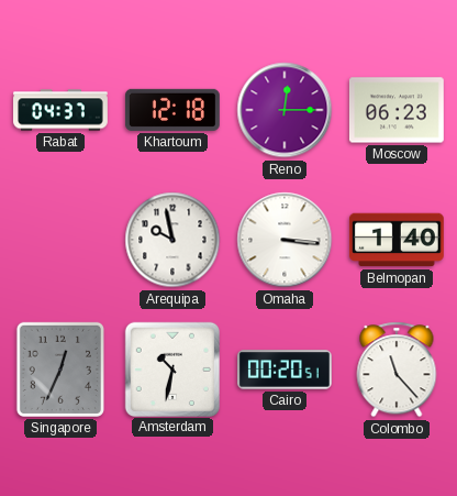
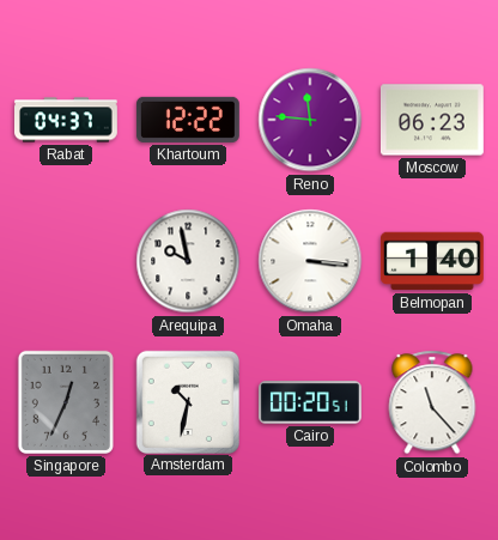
Khartoum: 12:18 -> 12:22 (188, 120)
Reno: 12:15 -> 11:46 (310, 120)
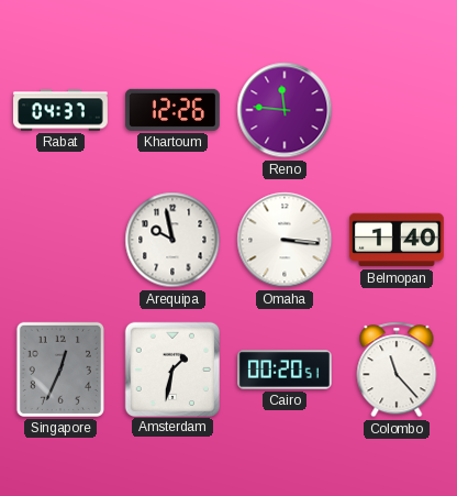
Khartoum: 12:22 -> 12:26 (172, 110)
Moscow: 06:23 -> none (432, 120)
Amsterdam: 10:32 -> 1:32 (171, 368)
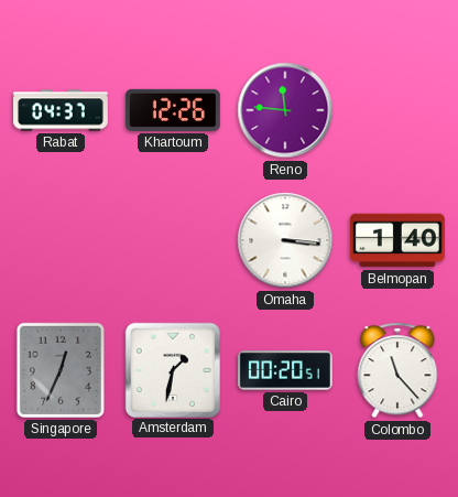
Arequipa: 9:58 -> none (172, 240)
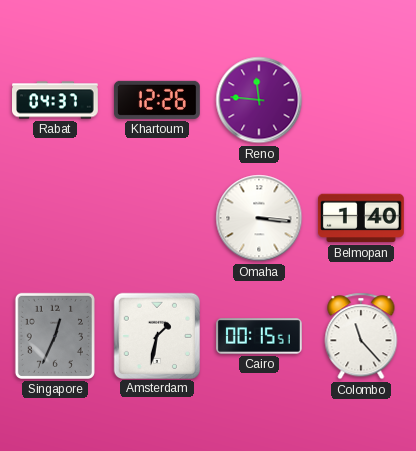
Cairo: 00:20 -> 00:15 (260, 336)
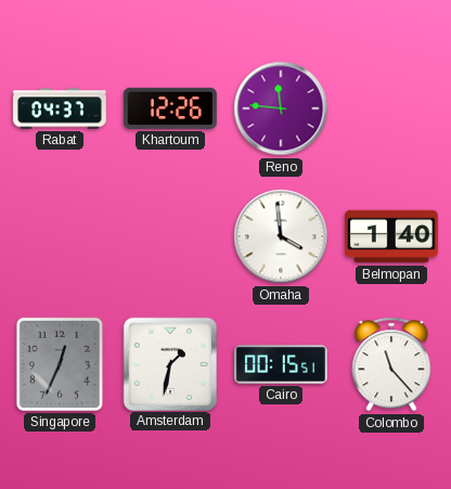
Omaha: 3:16 -> 3:59 (281, 236)
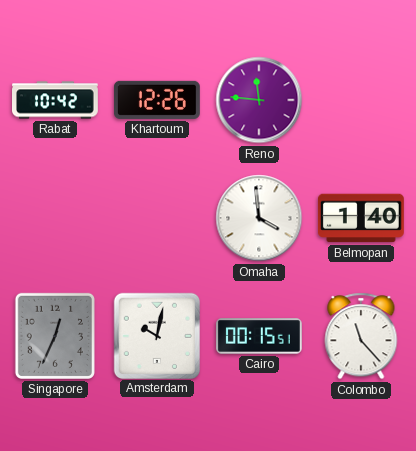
Rabat: 04:37 -> 10:42 (56, 100)
Amsterdam: 1:32 -> 10:02 (156, 335)
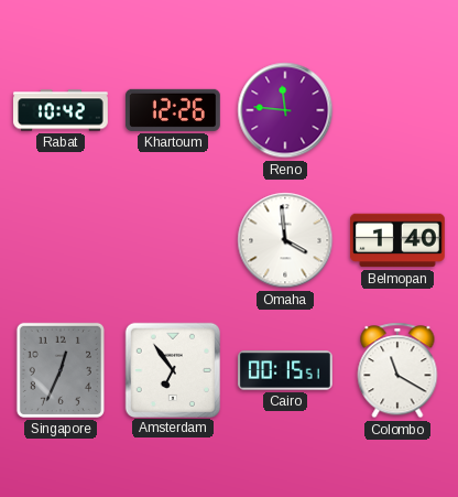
Amsterdam: 10:02 -> 6:54 (172, 369)
Colombo: 11:23 -> 11:20 (397, 370)
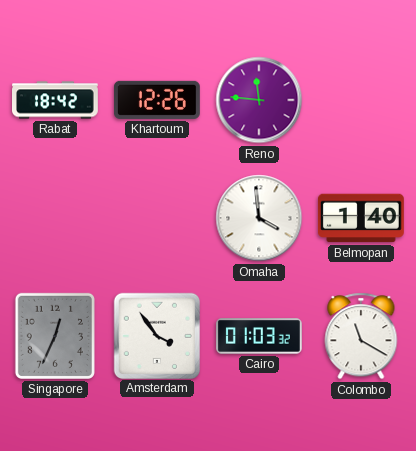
Rabat: 10:42 -> 18:42 (56, 100)
Amsterdam: 6:54 -> 3:54 (156, 335)
Cairo: 00:15 -> 01:03 (260, 336)
